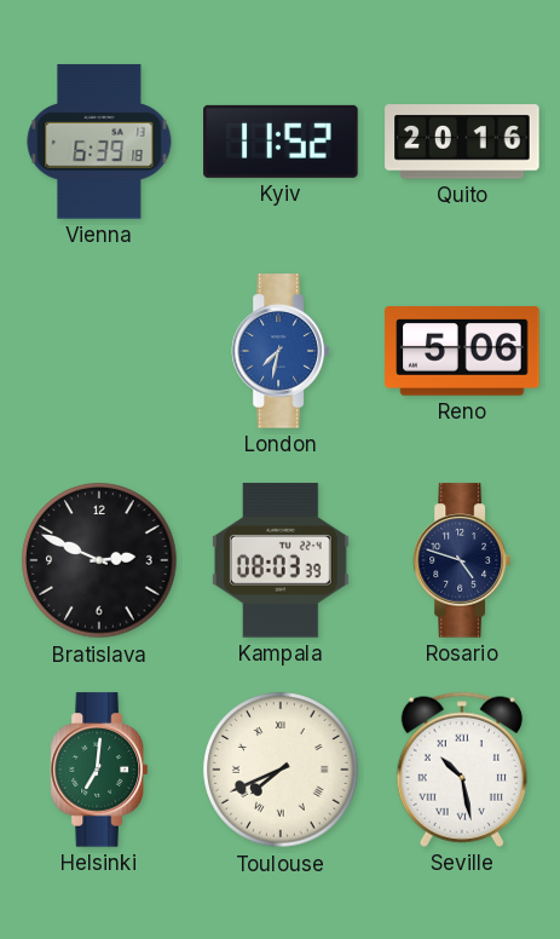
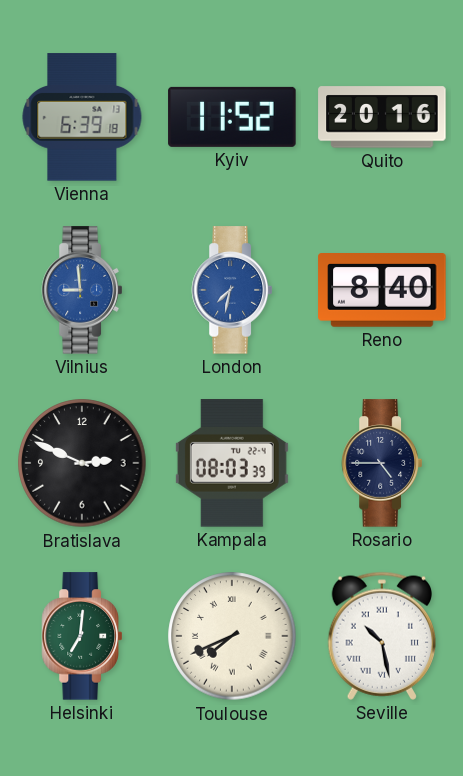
Vilnius: none -> 8:59 (81, 290)
Reno: 5:06 -> 8:40 (382, 291)
Rosario: 4:48 -> 4:45 (381, 463)
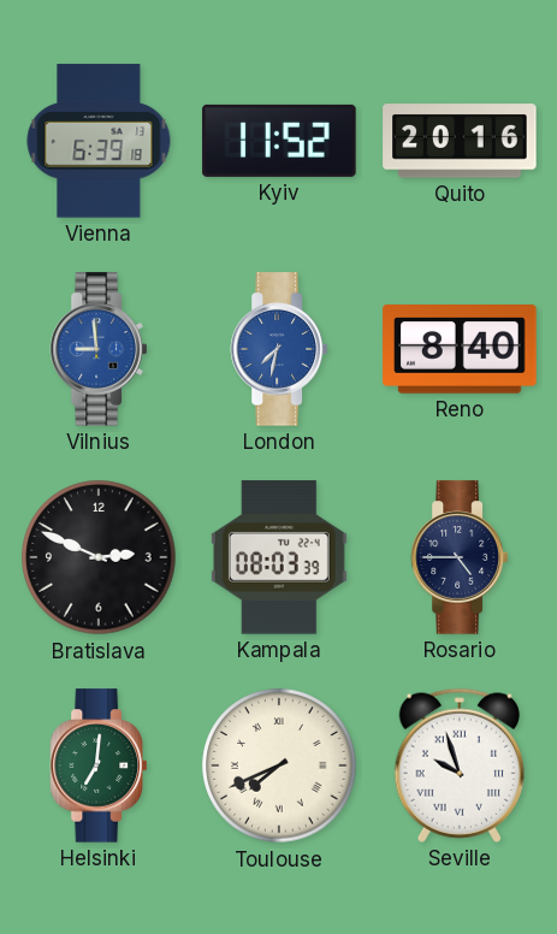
Seville: 10:28 -> 9:57 (458, 765)
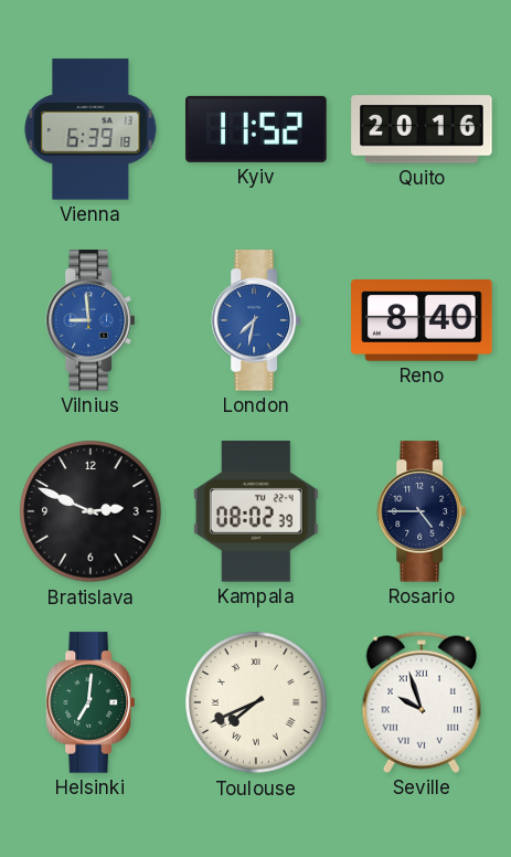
Kampala: 08:03 -> 08:02 (256, 511)
